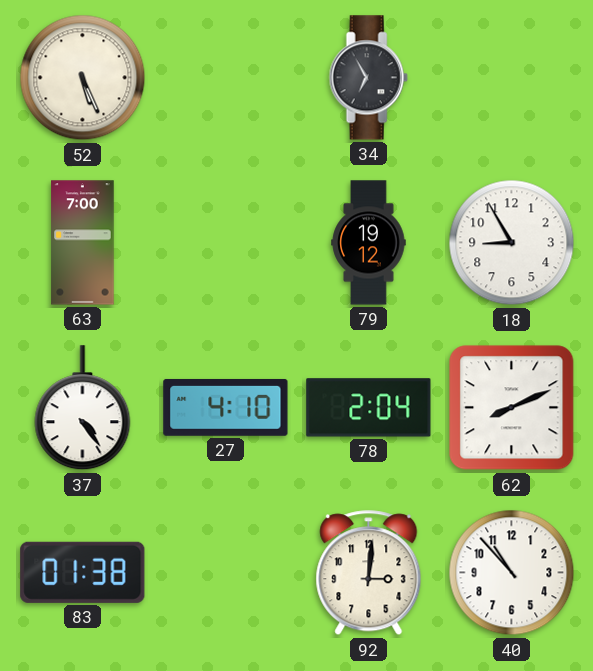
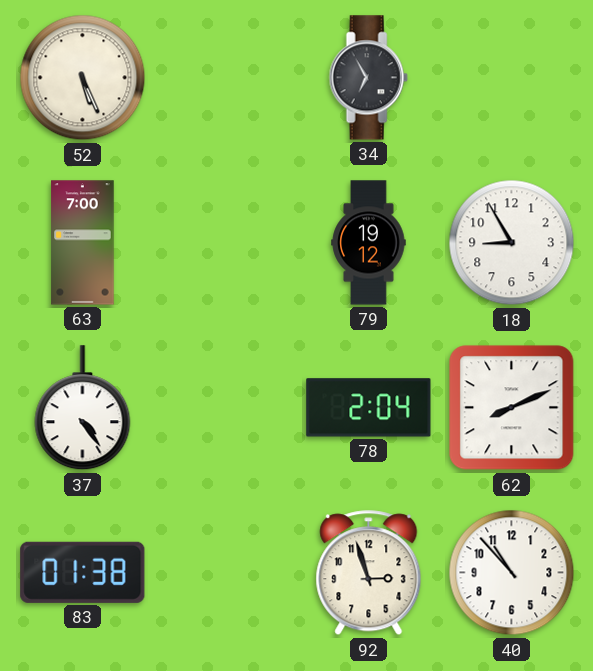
27: 4:10 -> none (226, 407)
92: 3:01 -> 2:57 (369, 573)
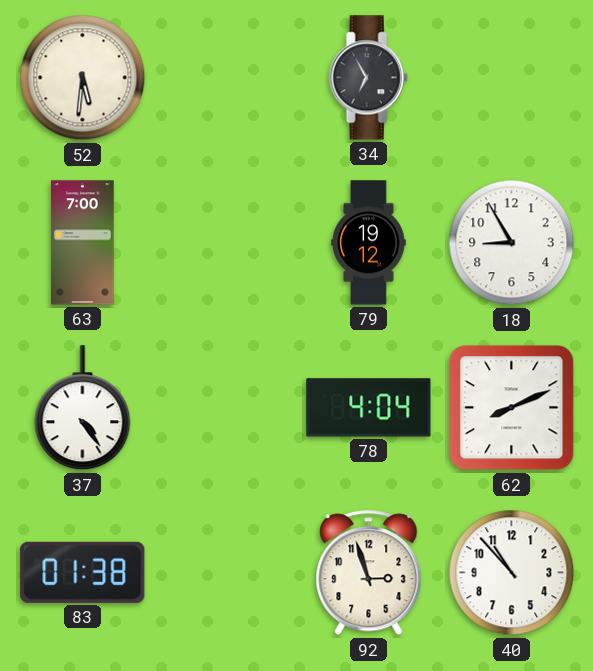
52: 5:26 -> 5:31 (83, 78)
78: 2:04 -> 4:04 (369, 408)
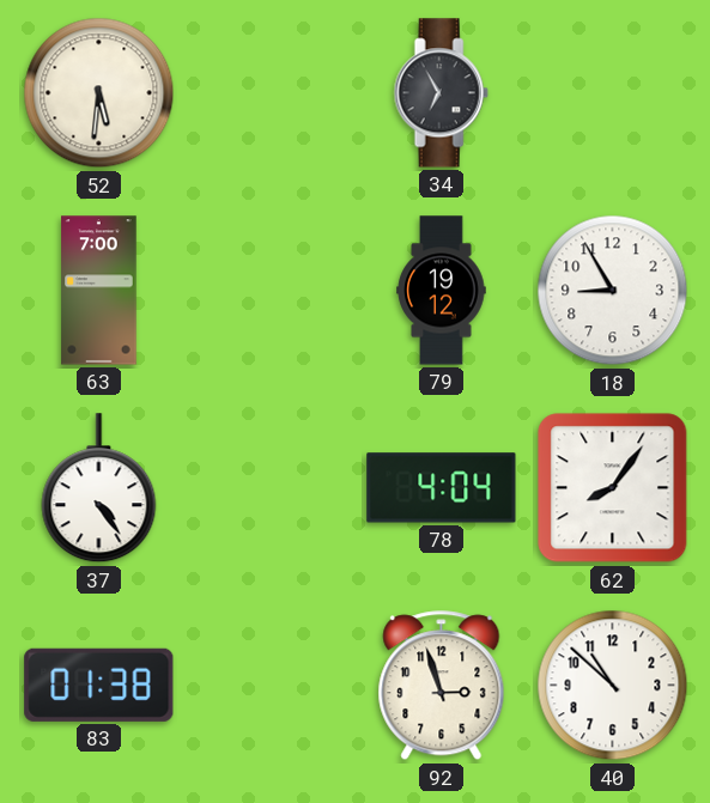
62: 8:11 -> 8:06 (613, 488)
40: 10:53 -> 10:52 (613, 686)
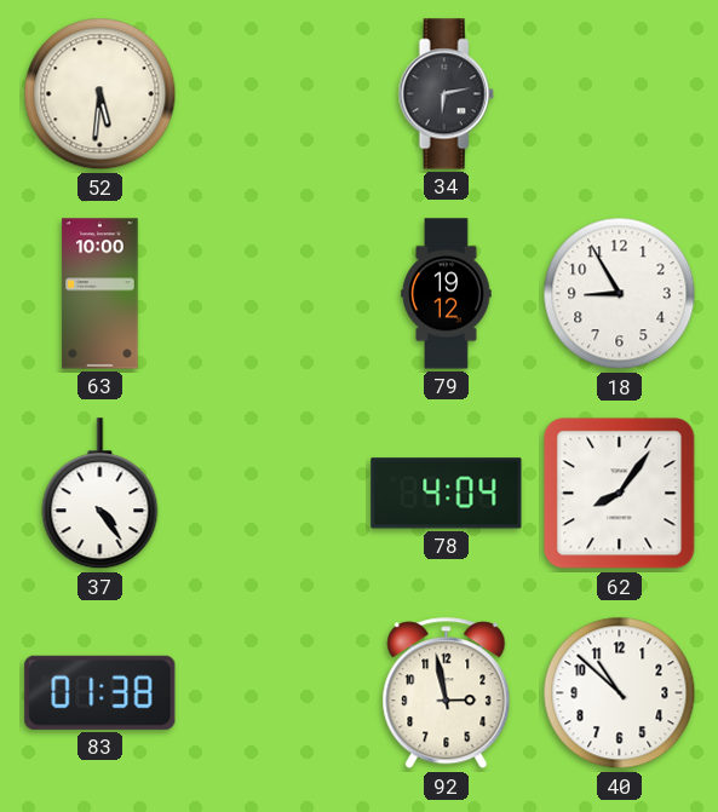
34: 6:55 -> 6:13 (446, 94)
63: 7:00 -> 10:00 (100, 294)
92: 2:57 -> 2:58 (447, 693)
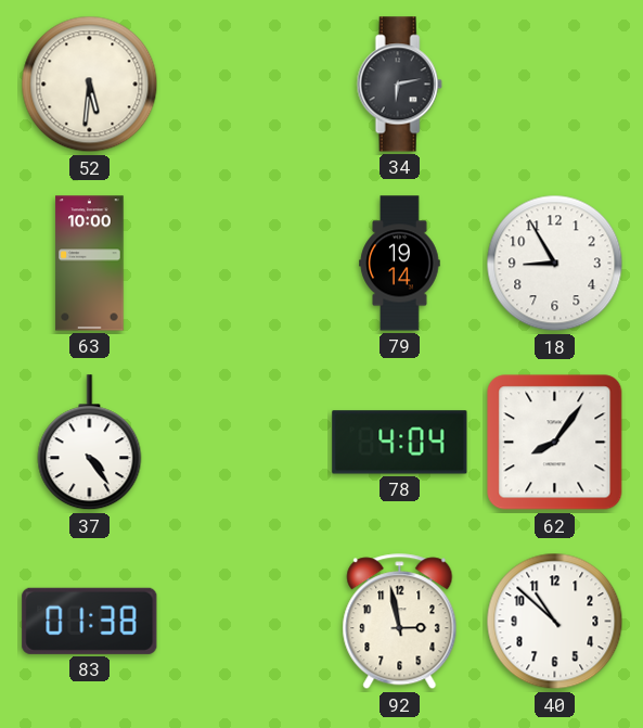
79: 19:12 -> 19:14 (400, 264)
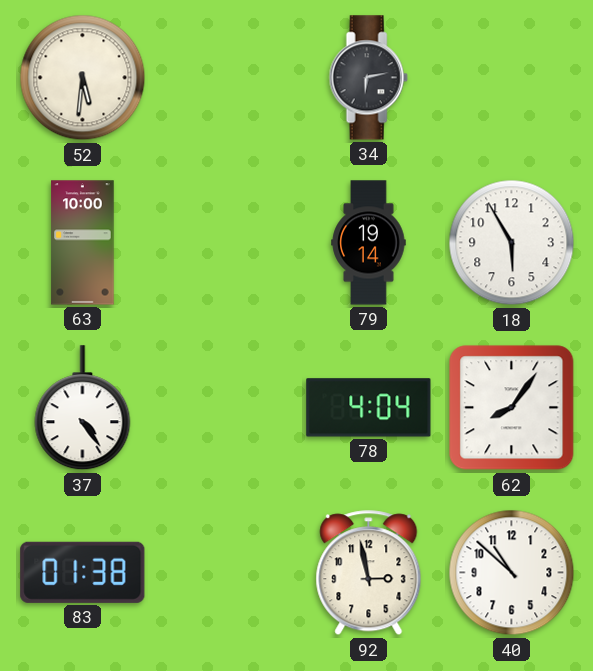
18: 8:55 -> 5:55 (512, 243)
